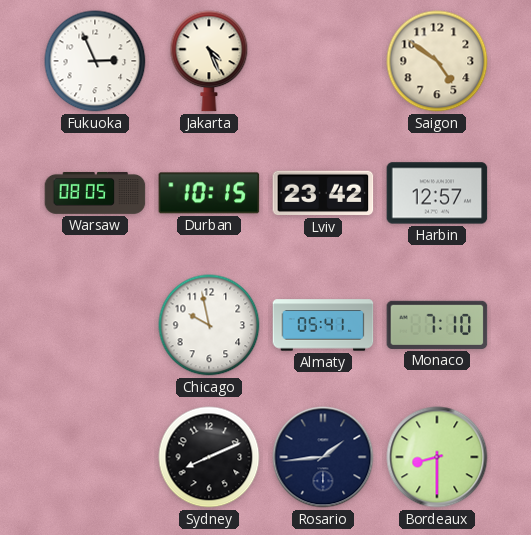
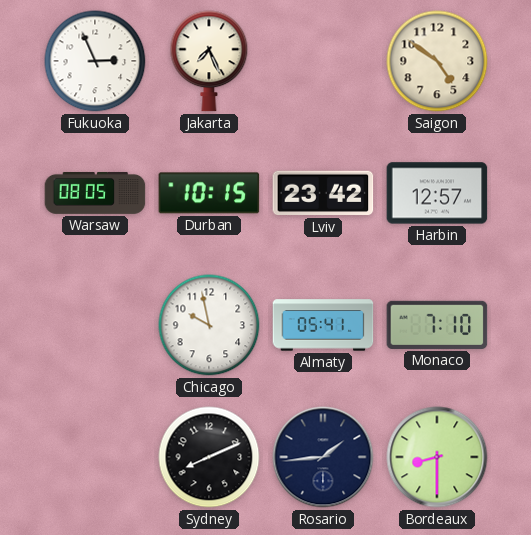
Jakarta: 4:26 -> 7:26 (209, 61)
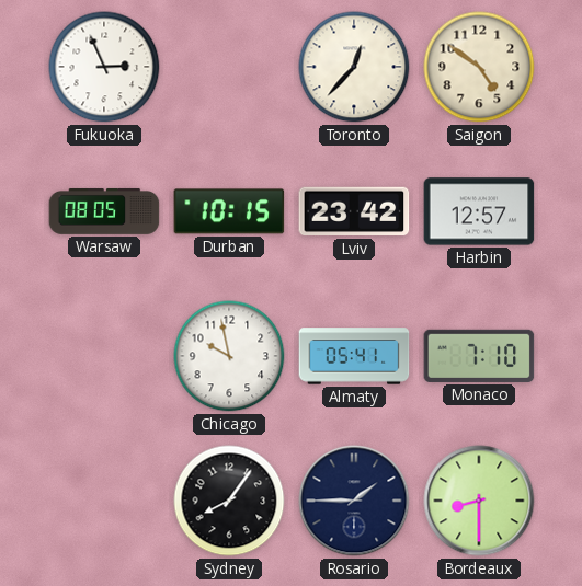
Jakarta: 7:26 -> none (209, 61)
Toronto: none -> 12:37 (354, 67)
Sydney: 8:11 -> 8:06 (229, 501)
Rosario: 1:44 -> 1:45 (354, 501)
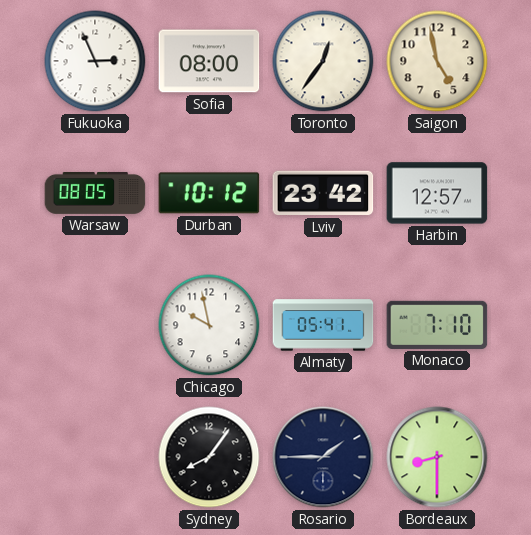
Sofia: none -> 08:00 (209, 61)
Toronto: 12:37 -> 12:36 (323, 61)
Saigon: 4:51 -> 4:58 (437, 61)
Durban: 10:15 -> 10:12 (209, 193)
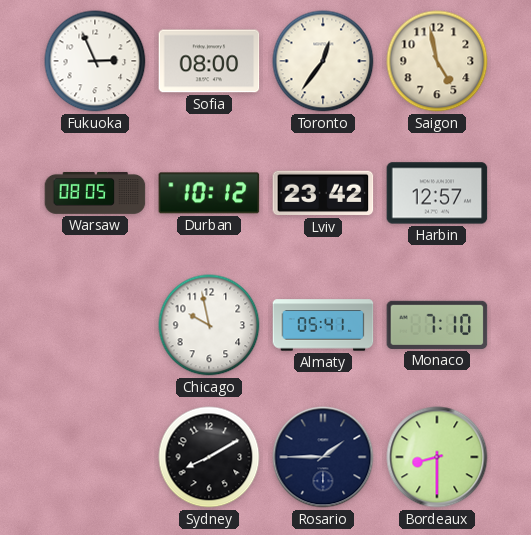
Sydney: 8:06 -> 8:10 (209, 457)
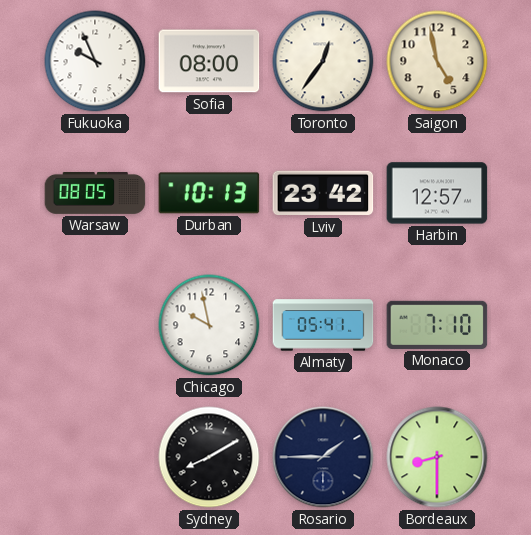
Fukuoka: 2:56 -> 9:56 (95, 61)
Durban: 10:12 -> 10:13 (209, 193)
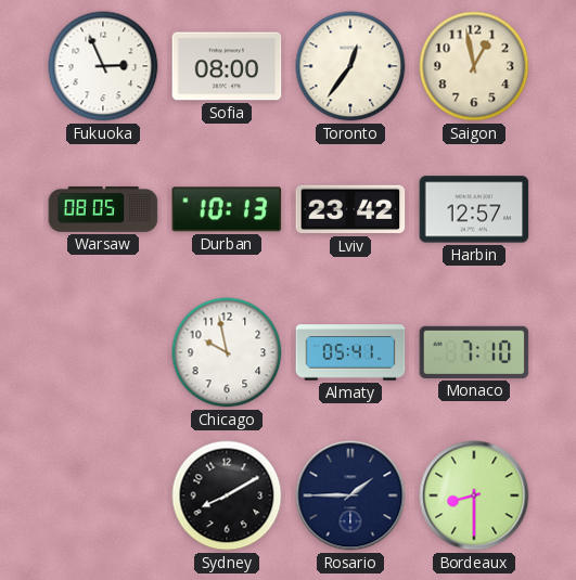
Fukuoka: 9:56 -> 2:56 (103, 66)
Saigon: 4:58 -> 12:58 (474, 66)
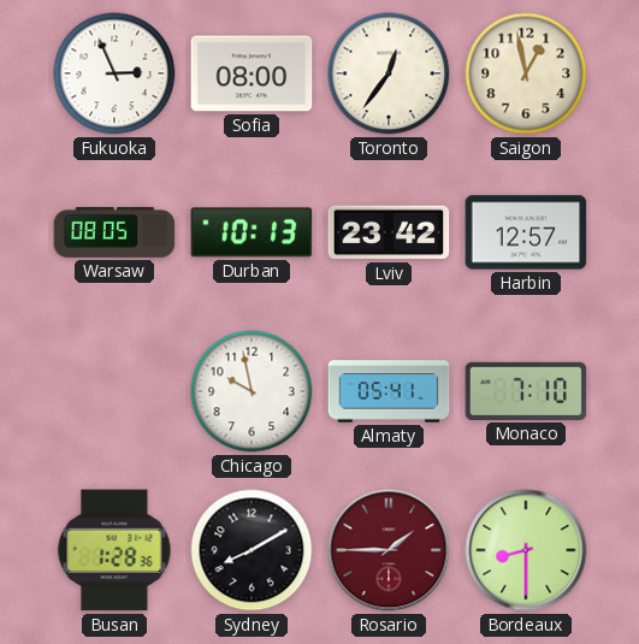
Busan: none -> 1:28 (114, 550)
Rosario dial: navy -> burgundy (389, 550)
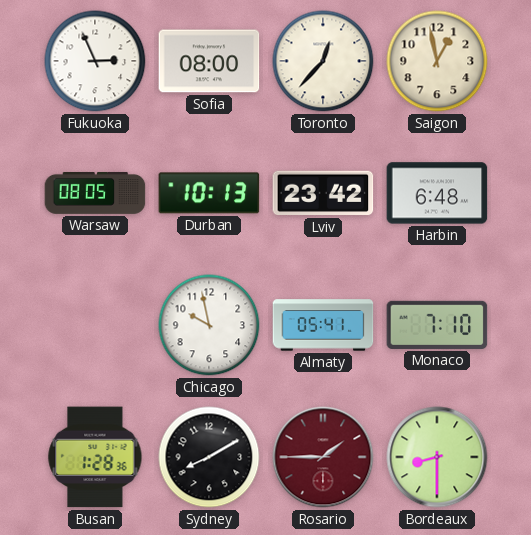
Toronto: 12:36 -> 12:37 (323, 61)
Harbin: 12:57 -> 6:48 (437, 193)
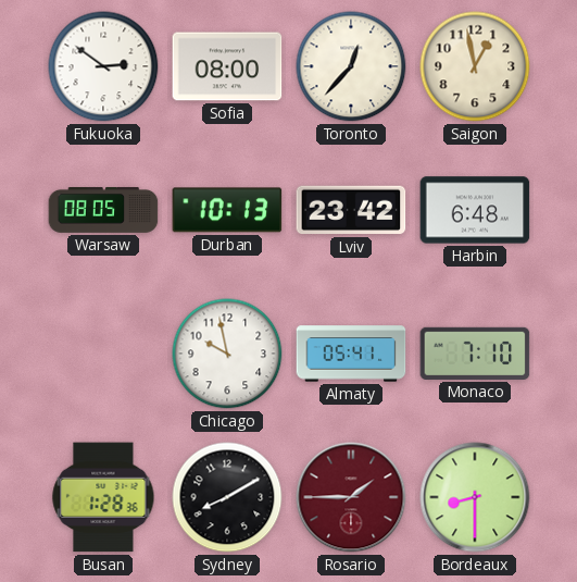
Fukuoka: 2:56 -> 2:51 (103, 66)
